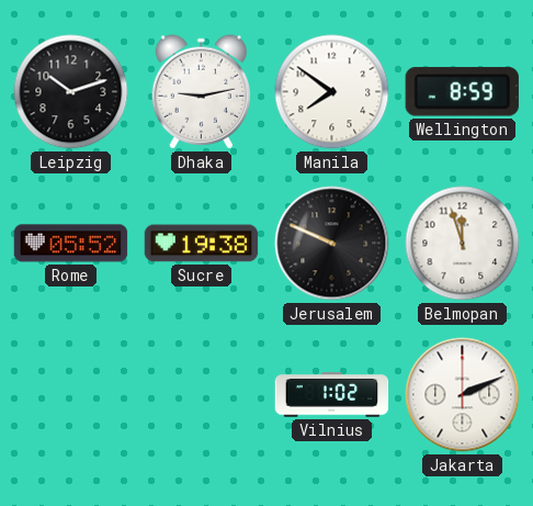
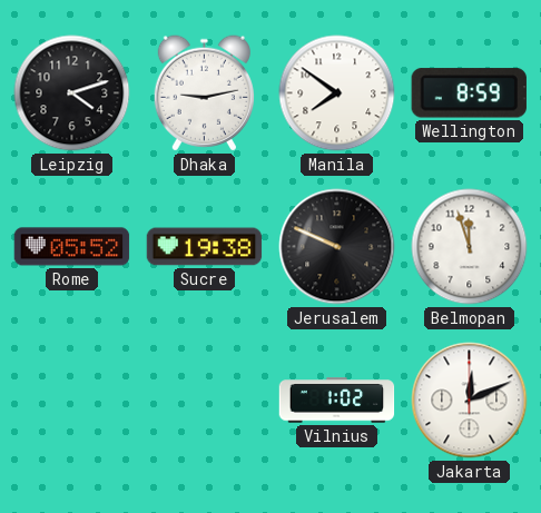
Leipzig: 10:12 -> 4:12 (72, 93)
Jakarta: 2:11 -> 12:11 (470, 401)
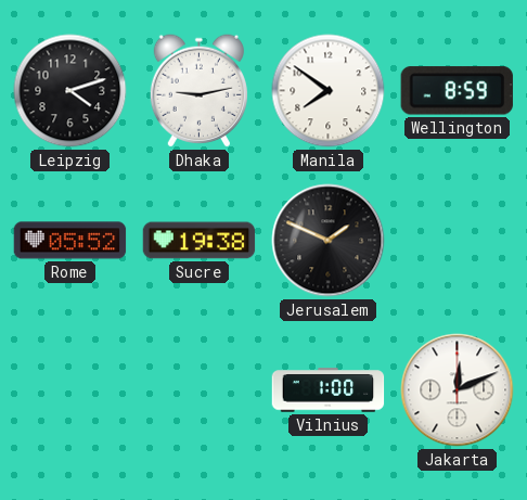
Jerusalem: 9:49 -> 1:49 (329, 241)
Belmopan: 11:57 -> none (470, 247)
Vilnius: 1:02 -> 1:00 (329, 390)
